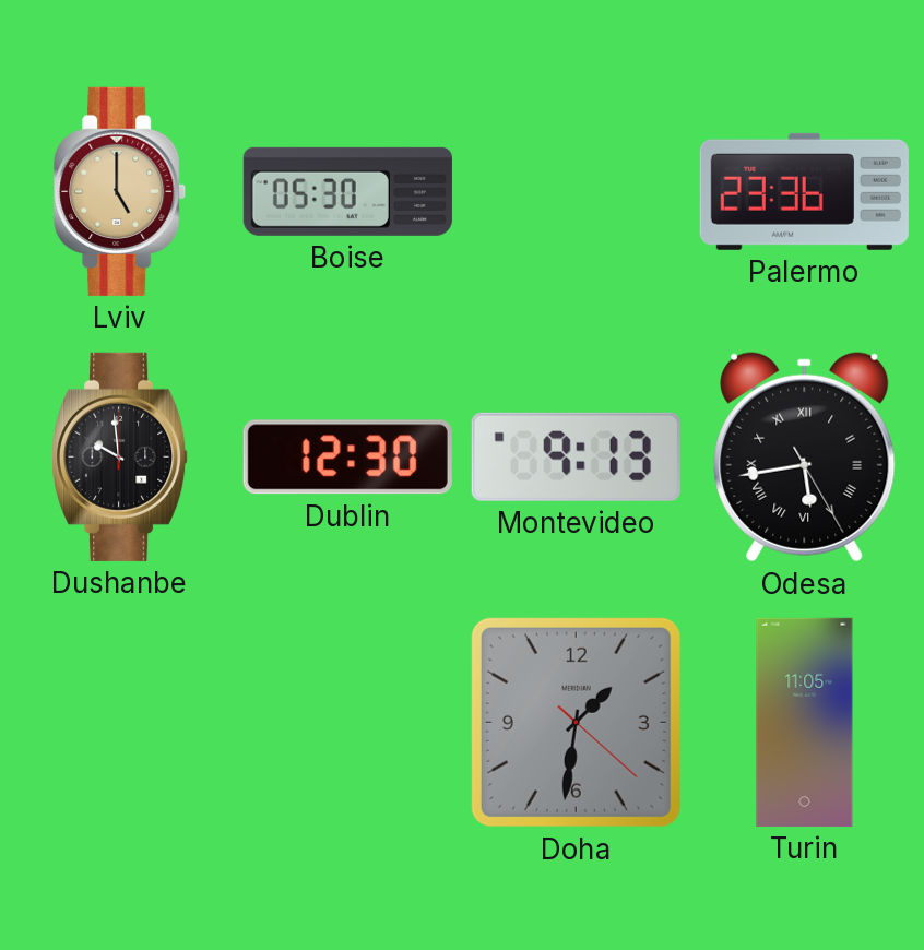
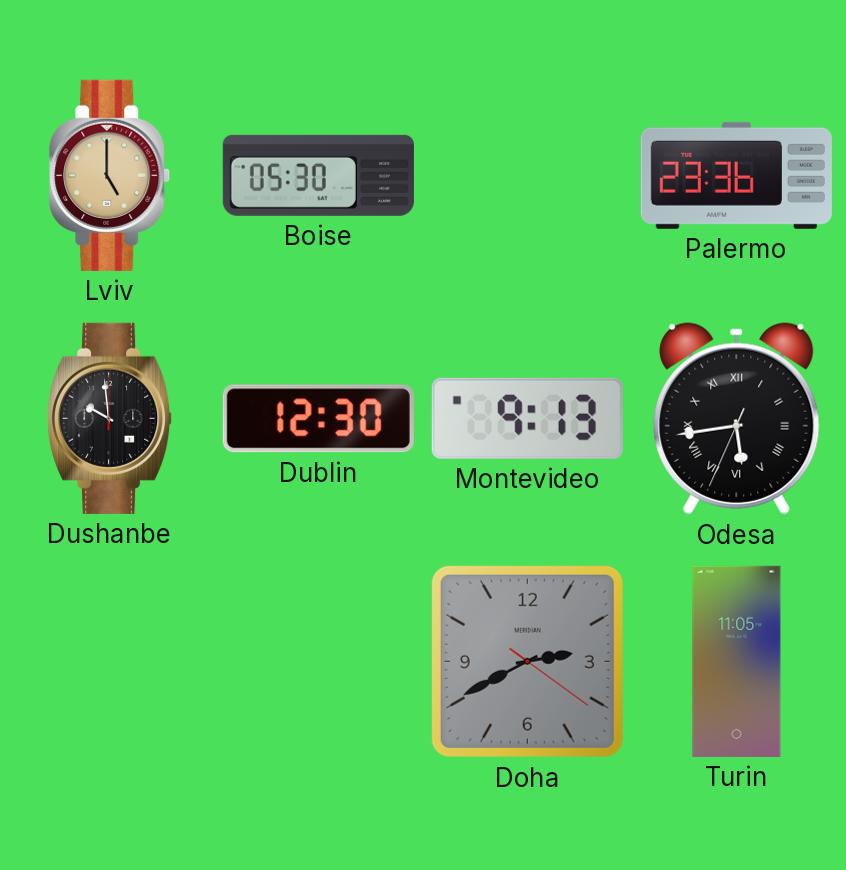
Odesa: 5:43:25 -> 5:43:34 (737, 419)
Doha: 1:31 -> 2:40 (527, 661)
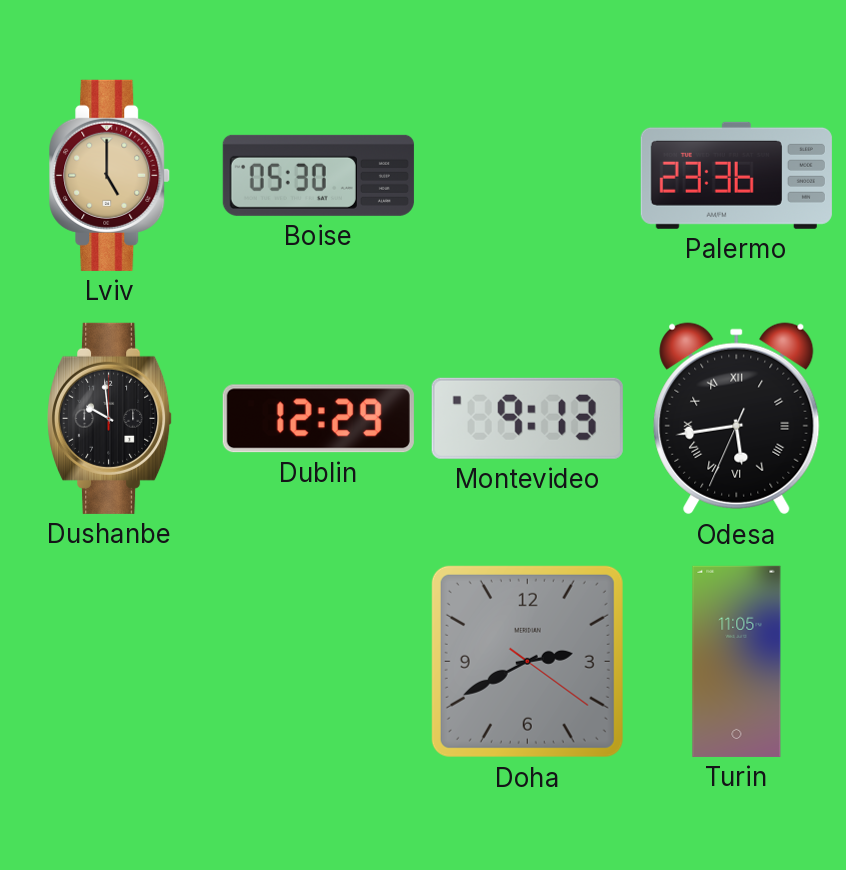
Dublin: 12:30 -> 12:29 (318, 419)
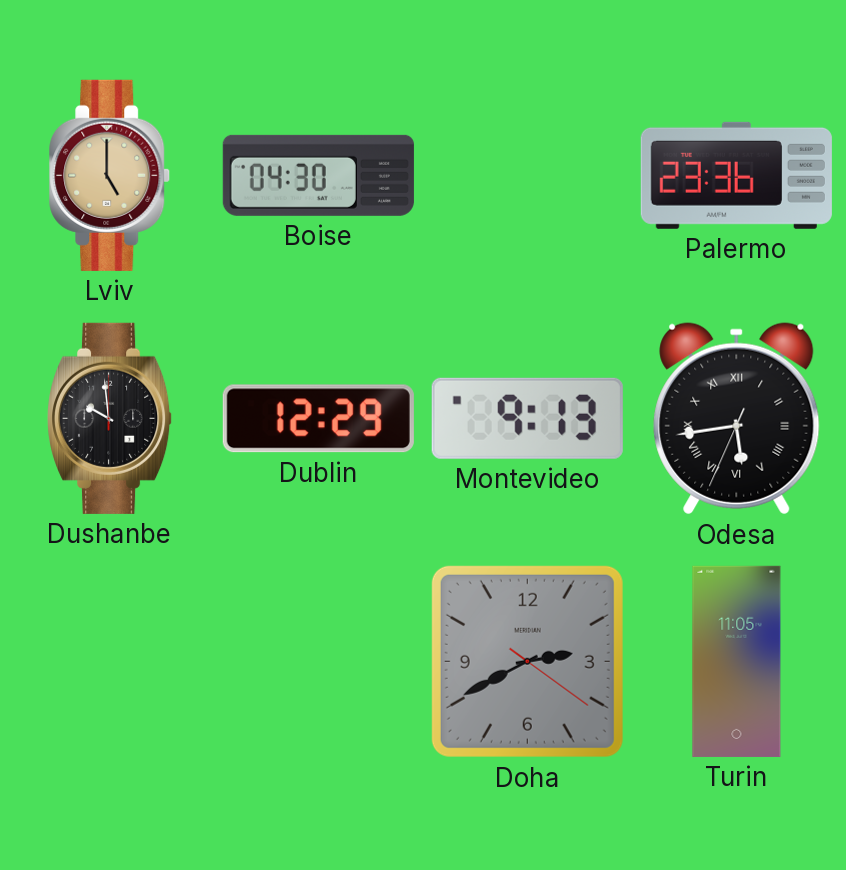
Boise: 05:30 -> 04:30 (318, 175)
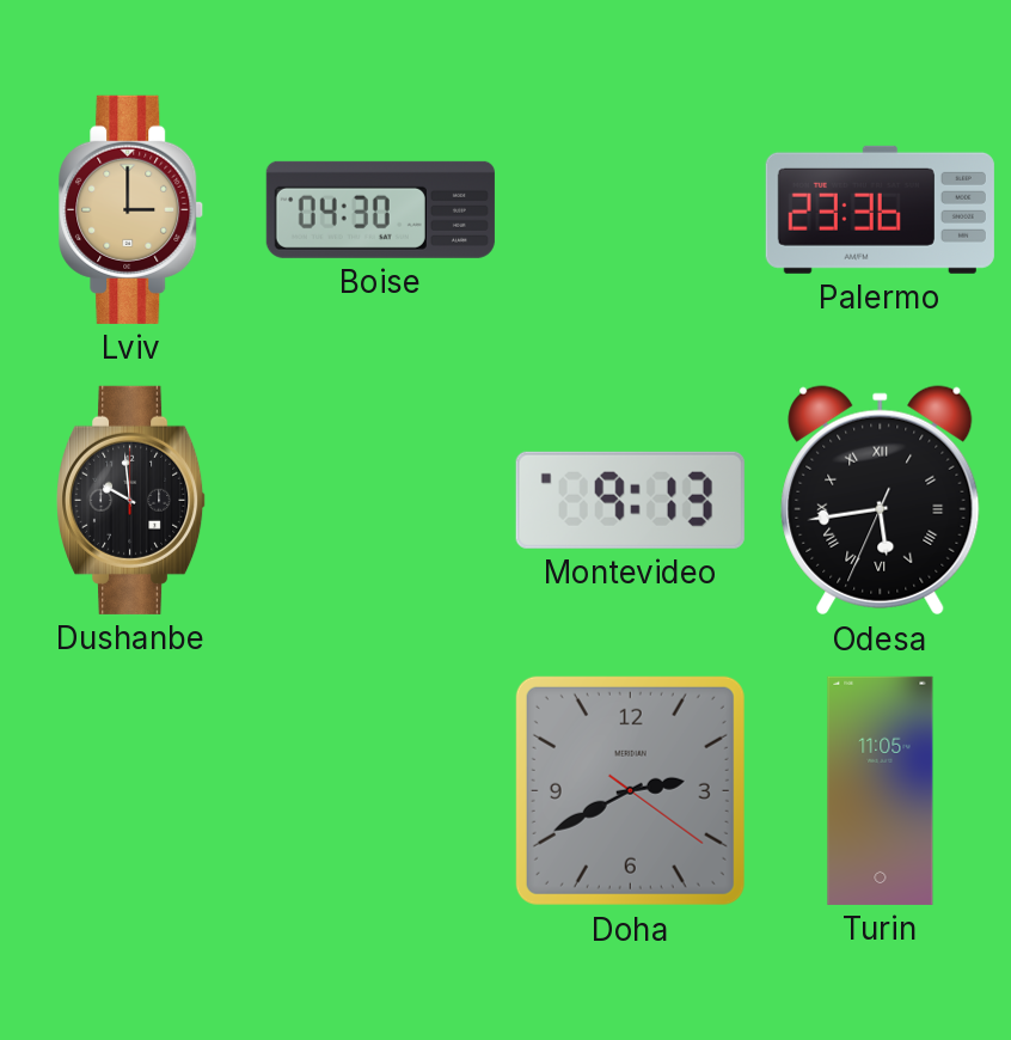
Lviv: 5:00 -> 3:00 (131, 209)
Dublin: 12:29 -> none (318, 419)
